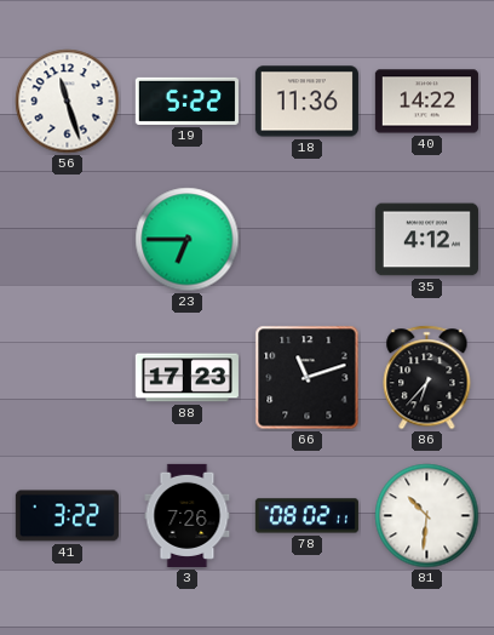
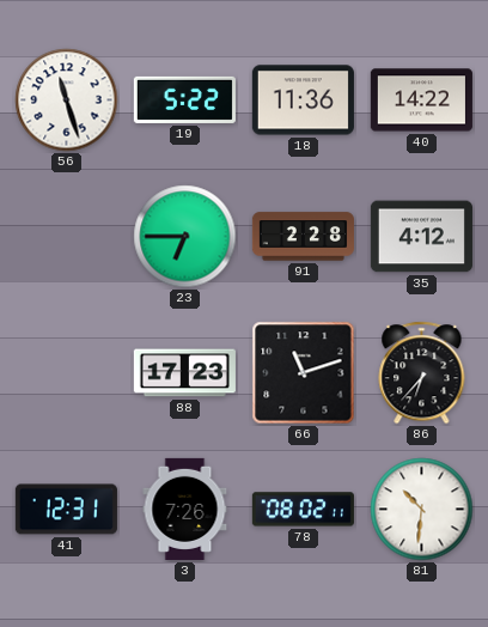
91: none -> 2:28 (303, 237)
41: 3:22 -> 12:31 (66, 510)
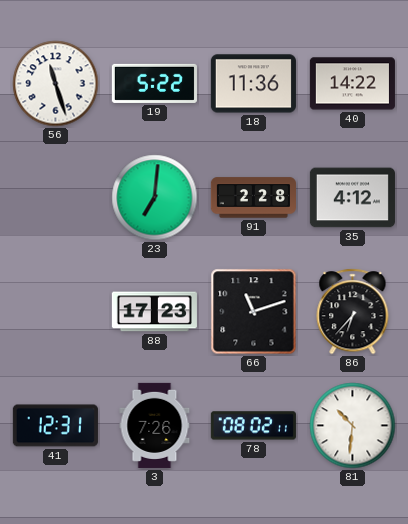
23: 6:45 -> 7:01 (155, 198)
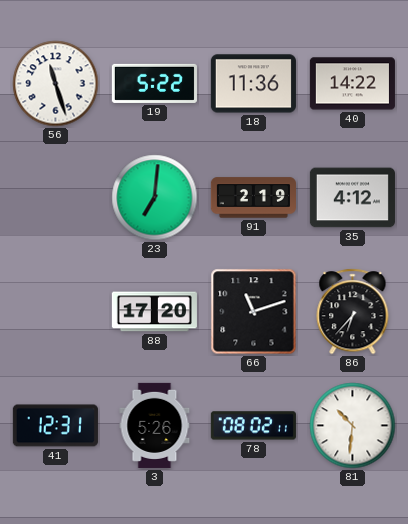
91: 2:28 -> 2:19 (253, 198)
88: 17:23 -> 17:20 (154, 312)
3: 7:26 -> 5:26 (155, 425)
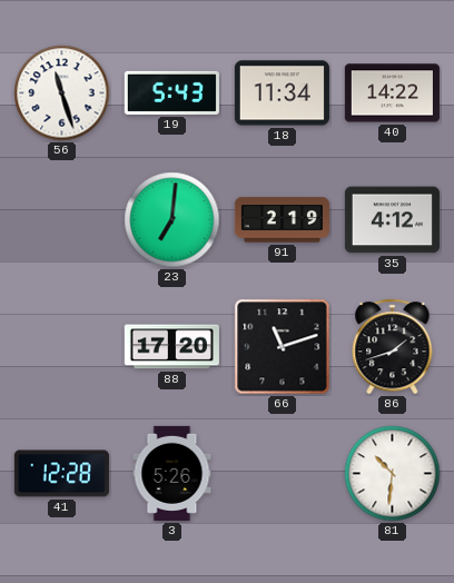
19: 5:22 -> 5:43 (171, 92)
18: 11:36 -> 11:34 (282, 93)
86: 6:37 -> 1:42 (393, 347)
41: 12:31 -> 12:28 (61, 474)
78: 08:02 -> none (253, 426)
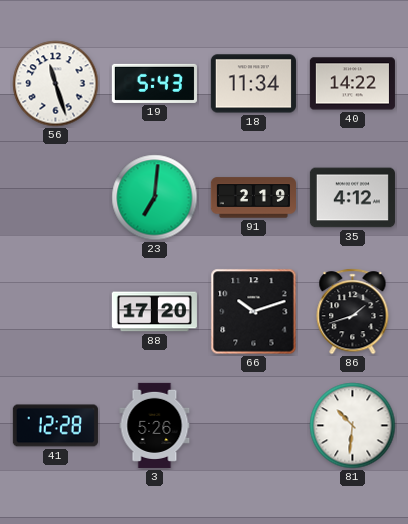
66: 11:12 -> 10:12 (254, 312)
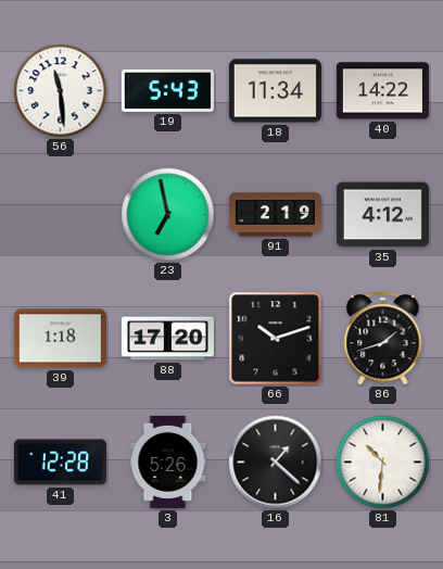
56: 11:27 -> 11:29 (61, 91)
23: 7:01 -> 6:58 (168, 215)
39: none -> 1:18 (60, 339)
16: none -> 1:22 (276, 463)
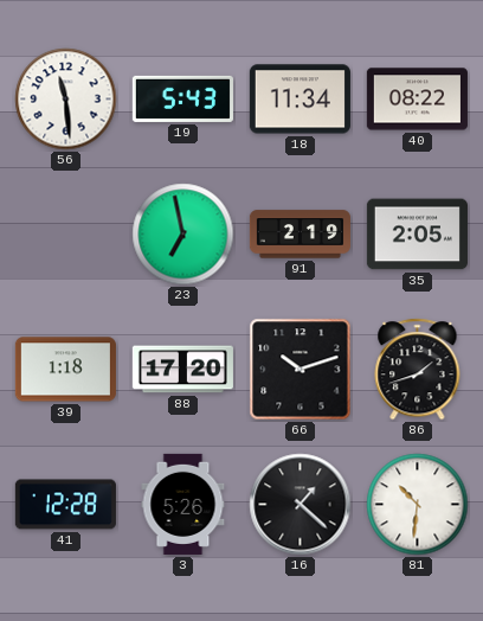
40: 14:22 -> 08:22 (417, 100)
35: 4:12 -> 2:05 (417, 235)
